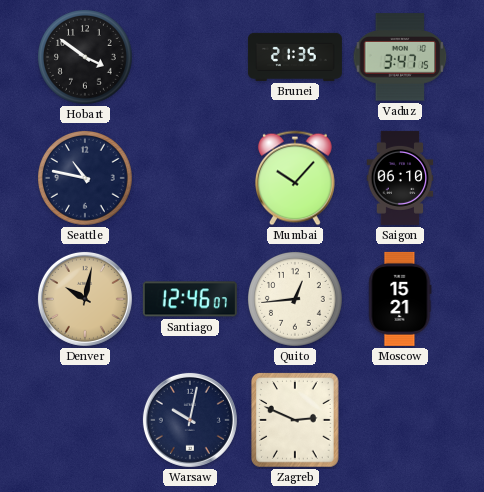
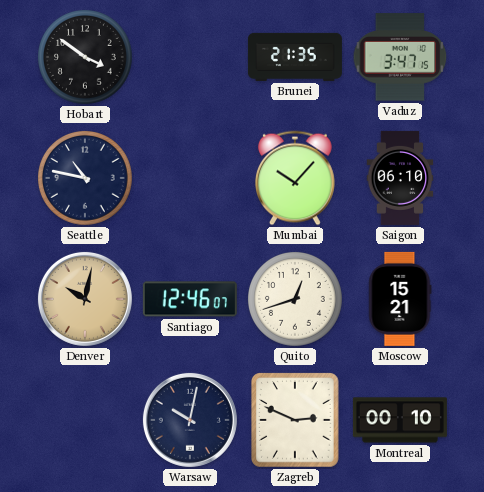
Quito: 12:44 -> 12:42 (296, 300)
Montreal: none -> 00:10 (400, 420)
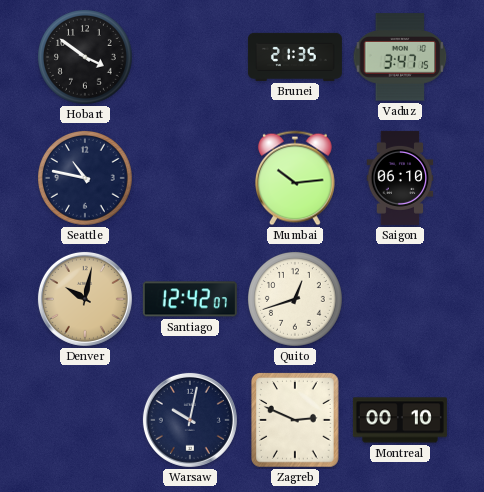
Mumbai: 10:07 -> 10:14 (296, 178)
Santiago: 12:46 -> 12:42 (190, 299)
Moscow: 15:21 -> none (400, 299)
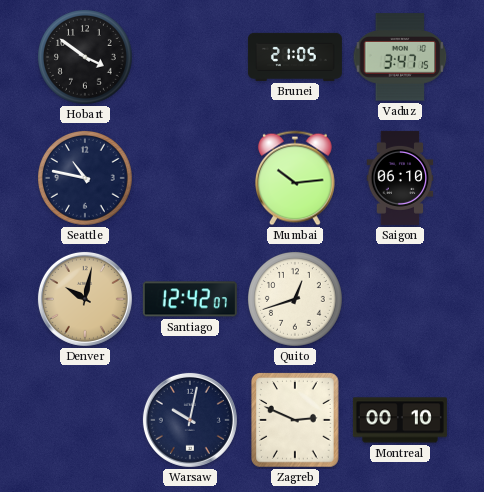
Brunei: 21:35 -> 21:05 (295, 57)
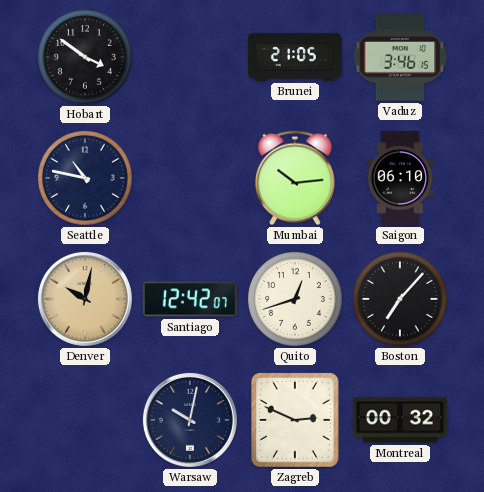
Vaduz: 3:47 -> 3:46 (400, 57)
Boston: none -> 7:07 (401, 300)
Montreal: 00:10 -> 00:32 (400, 420)
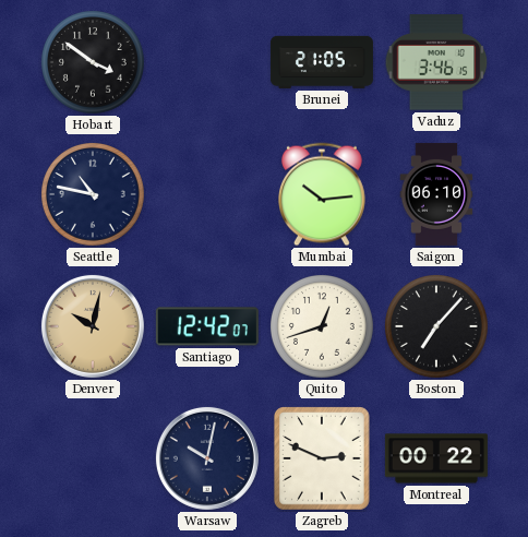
Montreal: 00:32 -> 00:22 (436, 458)
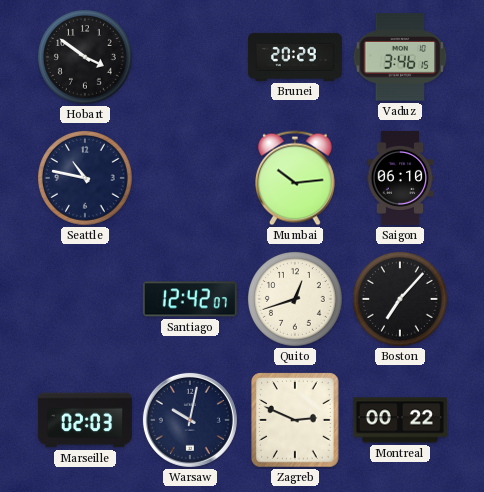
Brunei: 21:05 -> 20:29 (295, 57)
Denver: 10:02 -> none (93, 326)
Marseille: none -> 02:03 (85, 420)
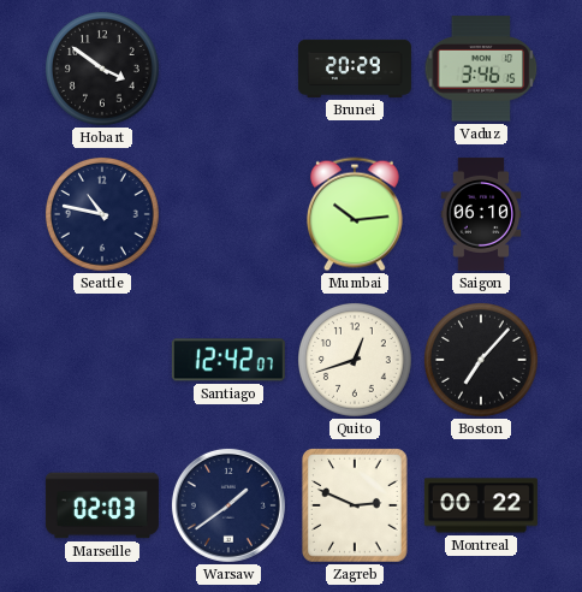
Warsaw: 10:02 -> 1:39 (228, 505)
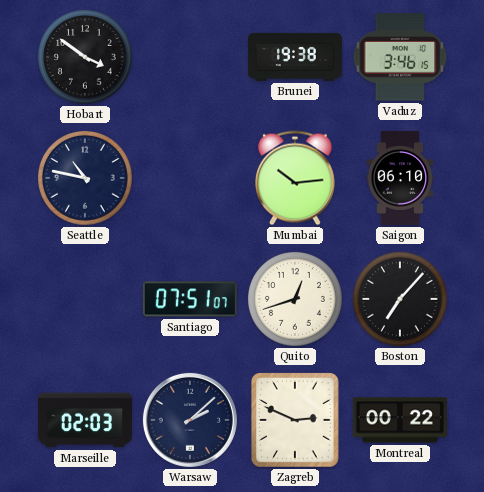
Brunei: 20:29 -> 19:38 (295, 57)
Santiago: 12:42 -> 07:51 (190, 299)
Warsaw: 1:39 -> 2:08 (190, 420)
